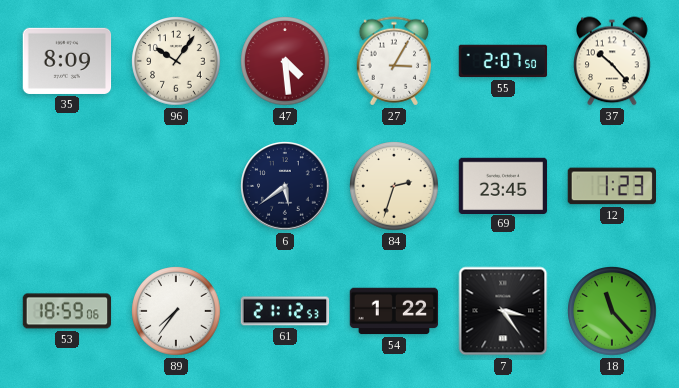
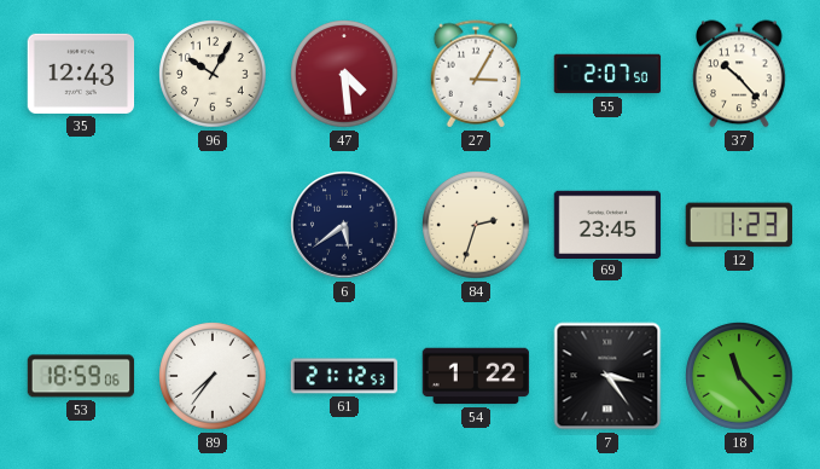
35: 8:09 -> 12:43 (81, 74)
96: 10:06 -> 10:05 (213, 74)
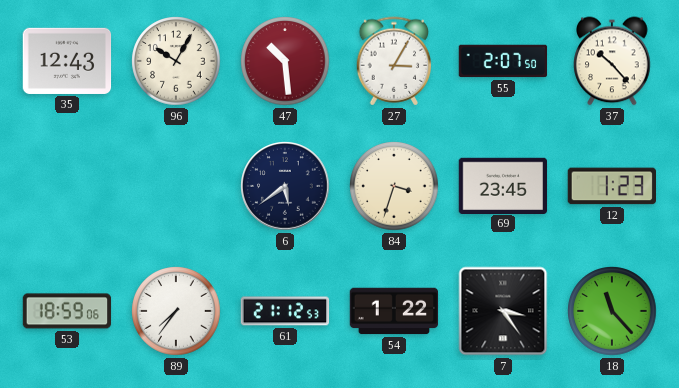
47: 4:29 -> 10:29 (285, 61)
84: 2:33 -> 3:33 (394, 186)
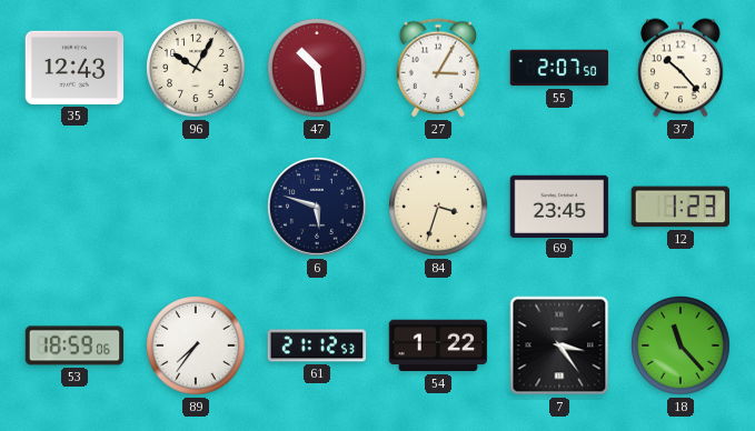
6: 5:39 -> 5:48 (317, 207)
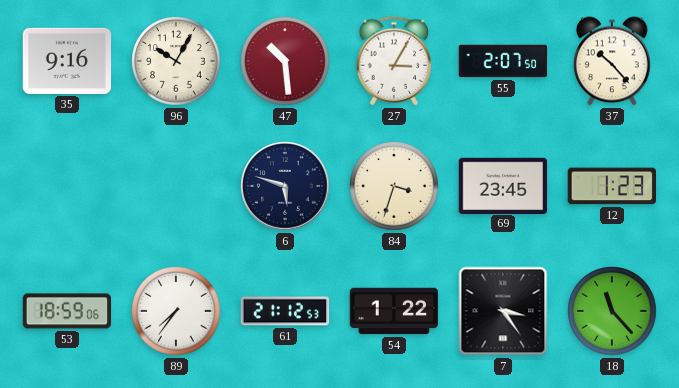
35: 12:43 -> 9:16 (67, 61)
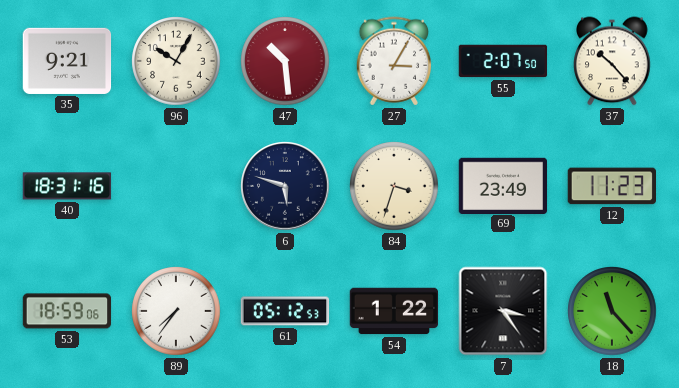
35: 9:16 -> 9:21 (67, 61)
40: none -> 18:31 (67, 186)
69: 23:45 -> 23:49 (503, 185)
12: 1:23 -> 11:23 (611, 186)
61: 21:12 -> 05:12 (285, 311)
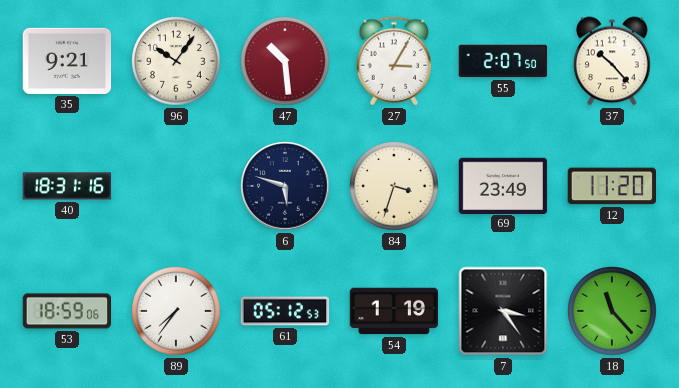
96: 10:05 -> 10:06 (176, 61)
12: 11:23 -> 11:20 (611, 186)
54: 1:22 -> 1:19 (394, 311)
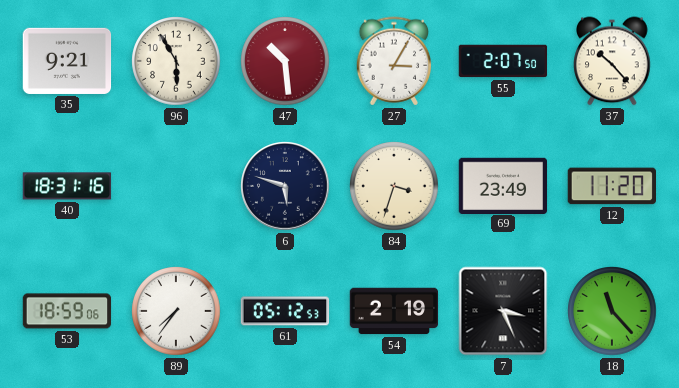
96: 10:06 -> 5:55 (176, 61)
54: 1:19 -> 2:19 (394, 311)
7: 3:24 -> 3:26 (503, 311)
